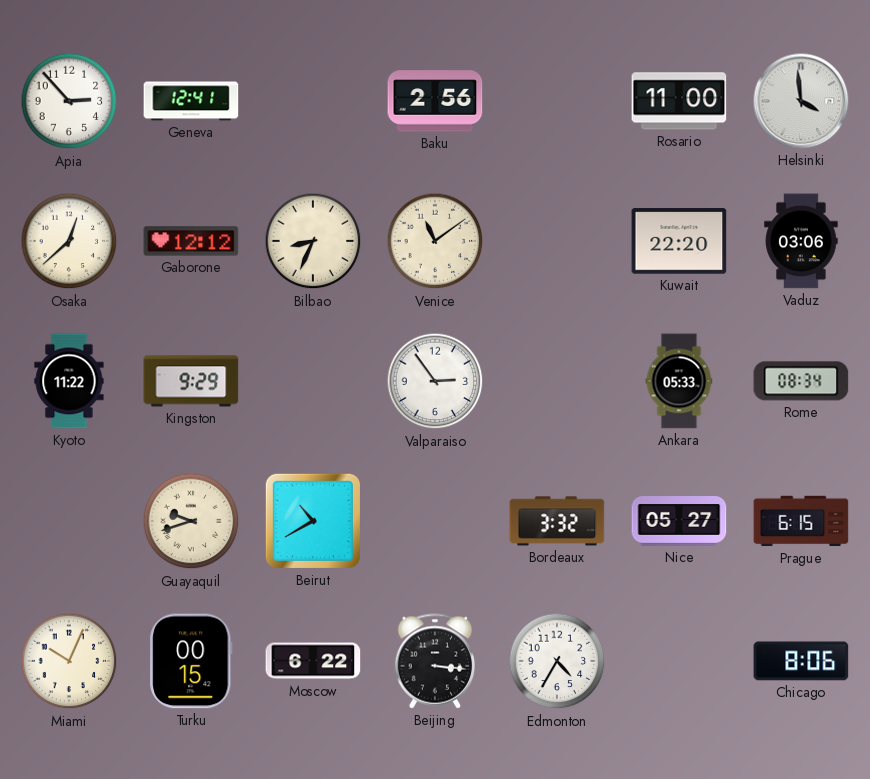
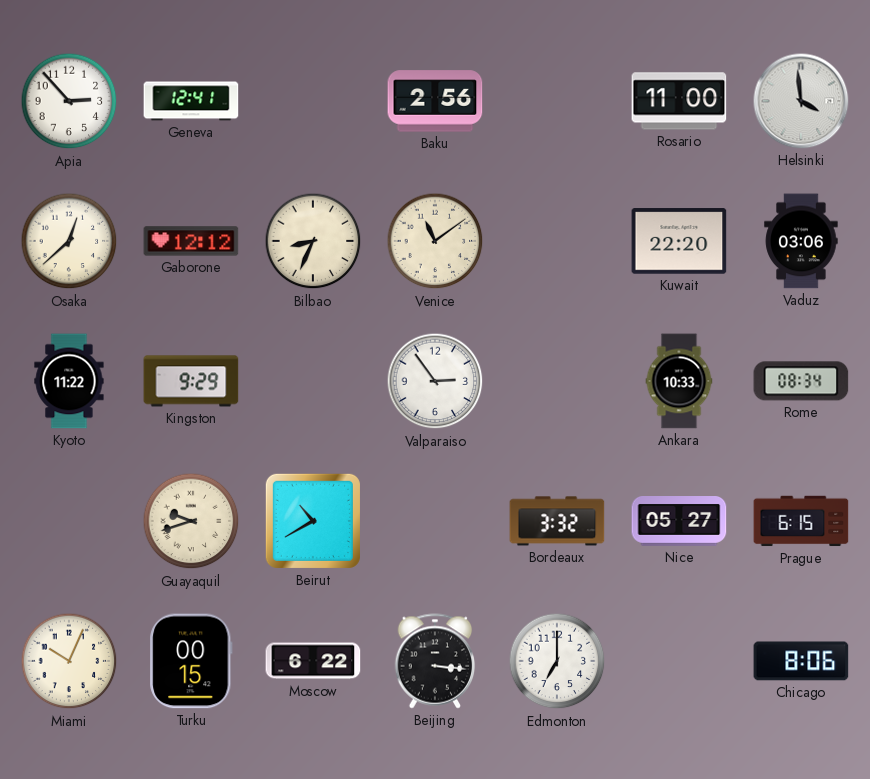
Ankara: 05:33 -> 10:33 (679, 381)
Edmonton: 4:35 -> 7:00 (557, 661)
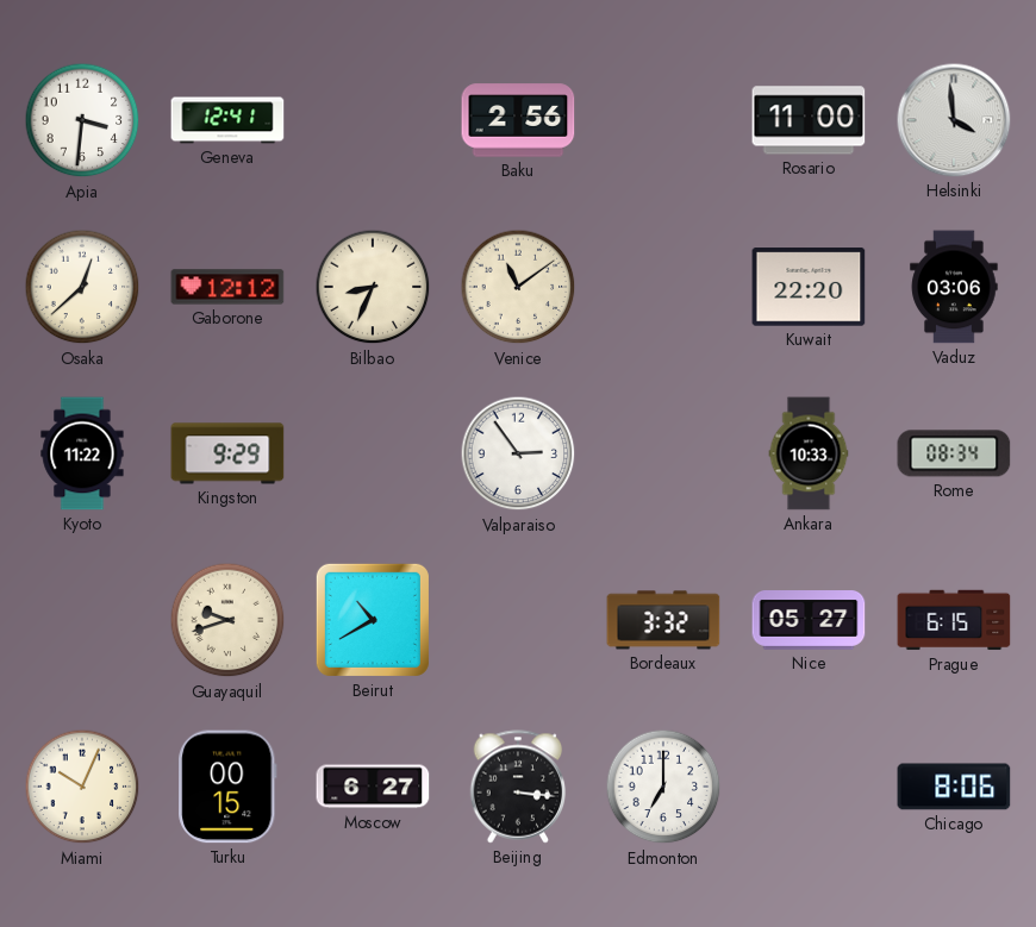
Apia: 2:53 -> 3:31 (82, 120)
Moscow: 6:22 -> 6:27 (373, 787)
